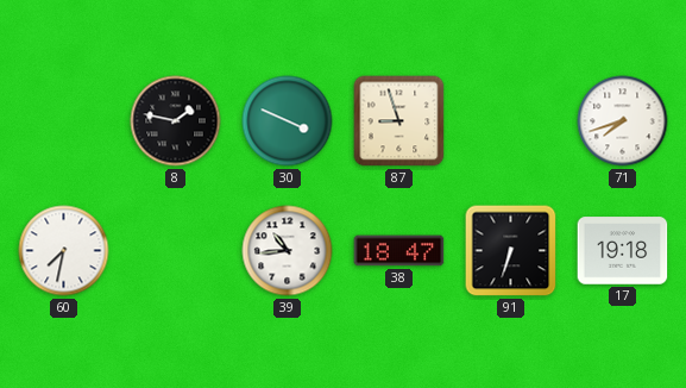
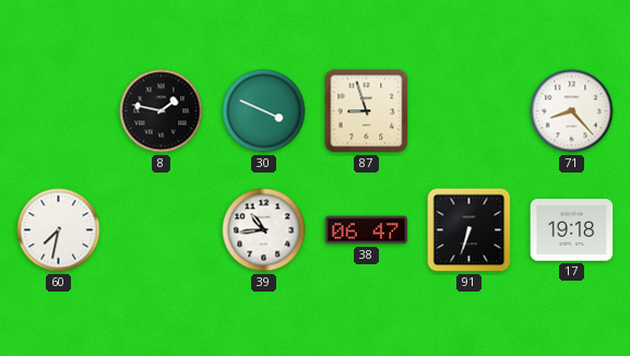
71: 7:42 -> 8:23 (572, 111)
38: 18:47 -> 06:47 (367, 230)
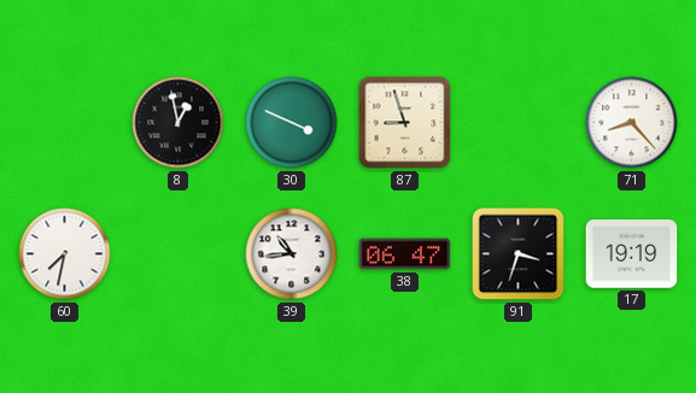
8: 1:47 -> 12:58 (179, 123)
91: 6:33 -> 3:33 (519, 254)
17: 19:18 -> 19:19 (632, 254)
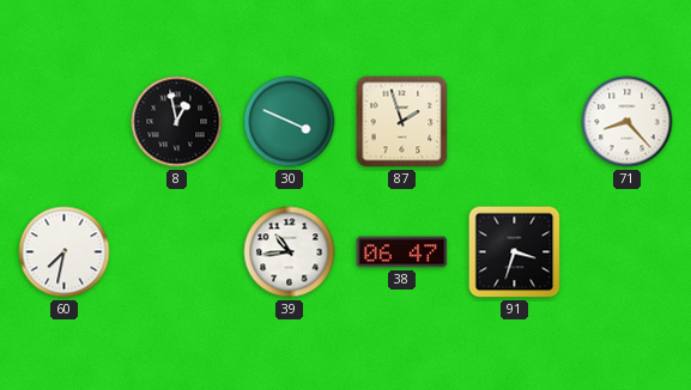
87: 8:57 -> 1:57 (402, 122)
17: 19:19 -> none (632, 254)
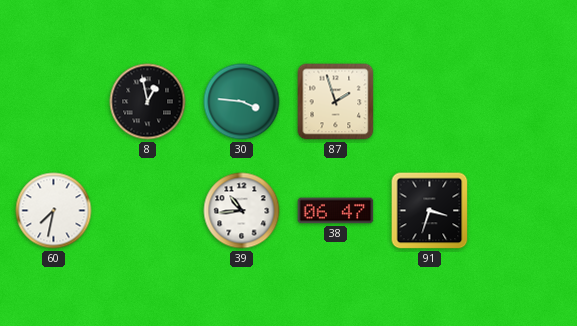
30: 3:49 -> 3:46 (242, 102)
71: 8:23 -> none (628, 122)
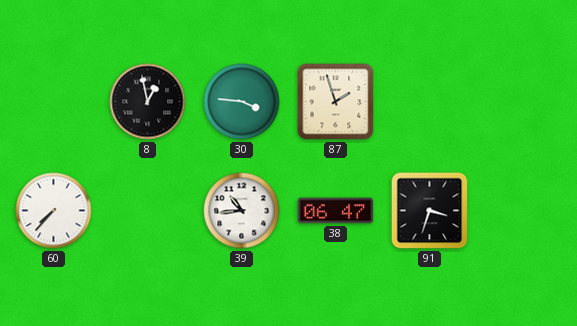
60: 7:32 -> 7:37 (54, 211)
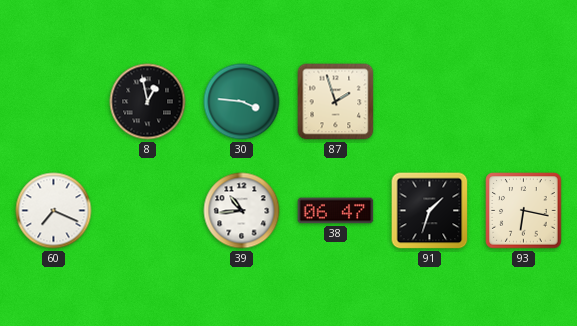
60: 7:37 -> 7:19 (54, 211)
91: 3:33 -> 1:33 (430, 211)
93: none -> 6:17 (524, 211)
